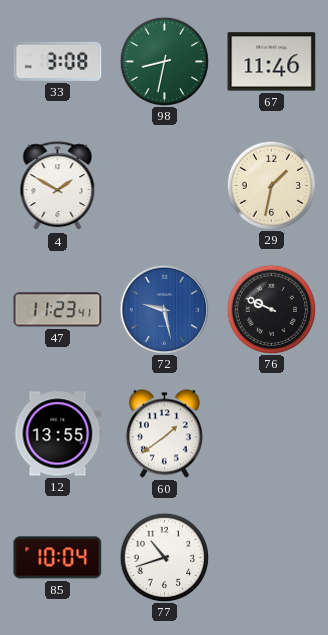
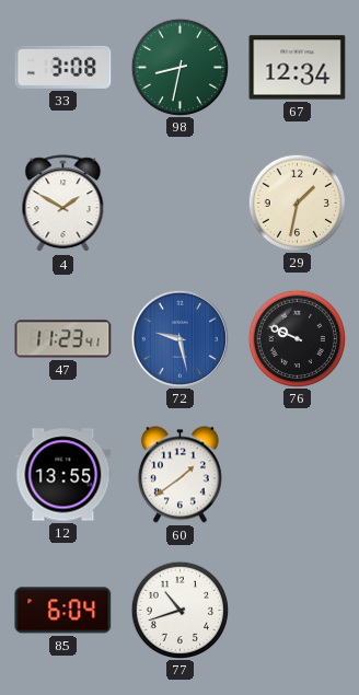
67: 11:46 -> 12:34 (298, 68)
85: 10:04 -> 6:04 (63, 611)
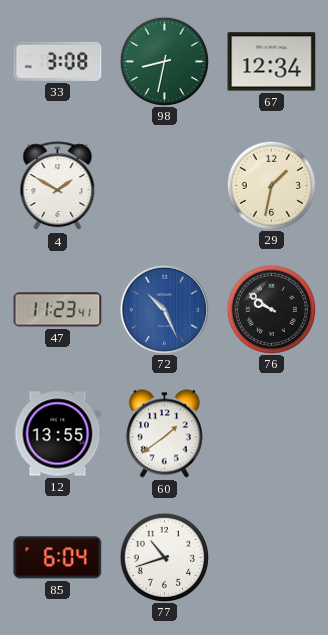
72: 9:28 -> 10:26 (164, 309)
76: 9:49 -> 9:51 (271, 309)
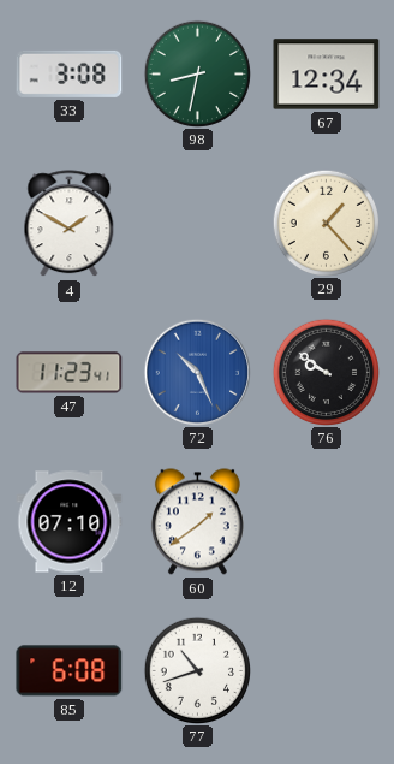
29: 1:32 -> 1:23 (326, 223)
12: 13:55 -> 07:10 (70, 522)
85: 6:04 -> 6:08 (70, 671)
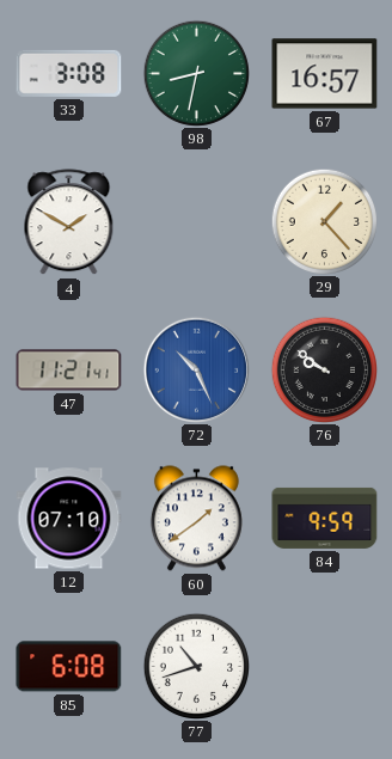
67: 12:34 -> 16:57 (325, 74)
47: 11:23 -> 11:21 (69, 371)
84: none -> 9:59 (325, 518)
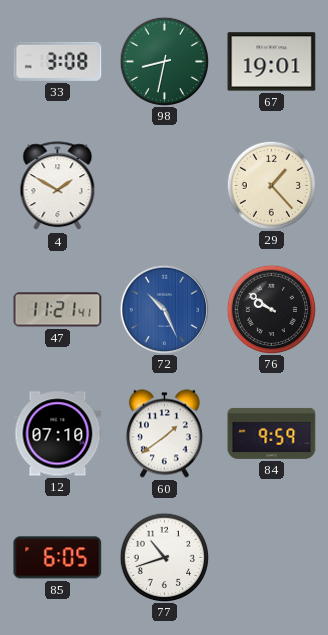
67: 16:57 -> 19:01 (272, 62)
85: 6:08 -> 6:05 (58, 558)
